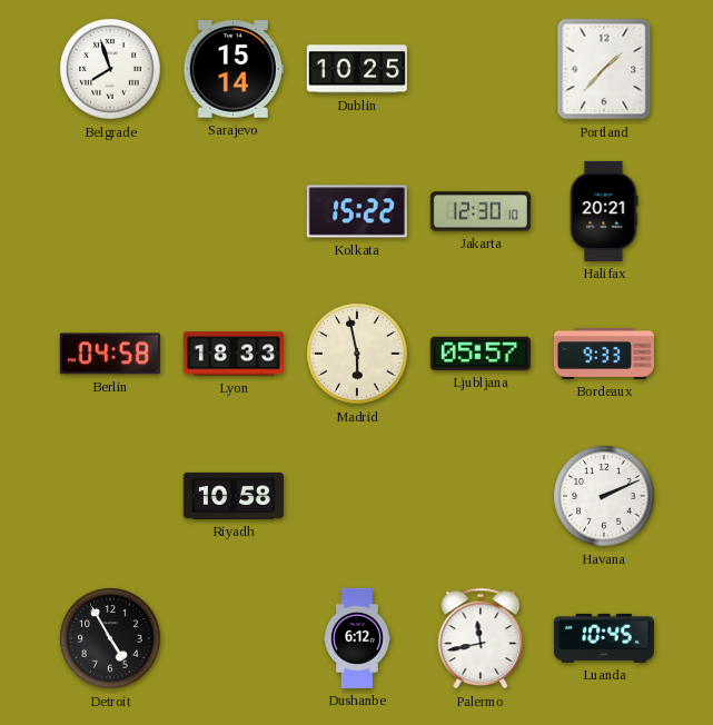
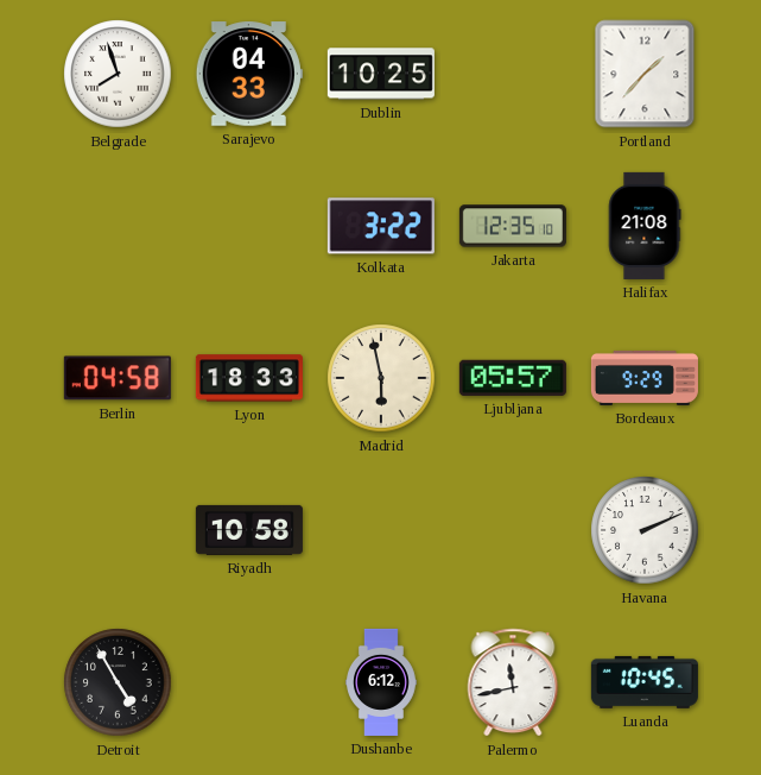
Sarajevo: 15:14 -> 04:33 (249, 74)
Kolkata: 15:22 -> 3:22 (381, 226)
Jakarta: 12:30 -> 12:35 (513, 226)
Halifax: 20:21 -> 21:08 (645, 226)
Bordeaux: 9:33 -> 9:29 (645, 378)
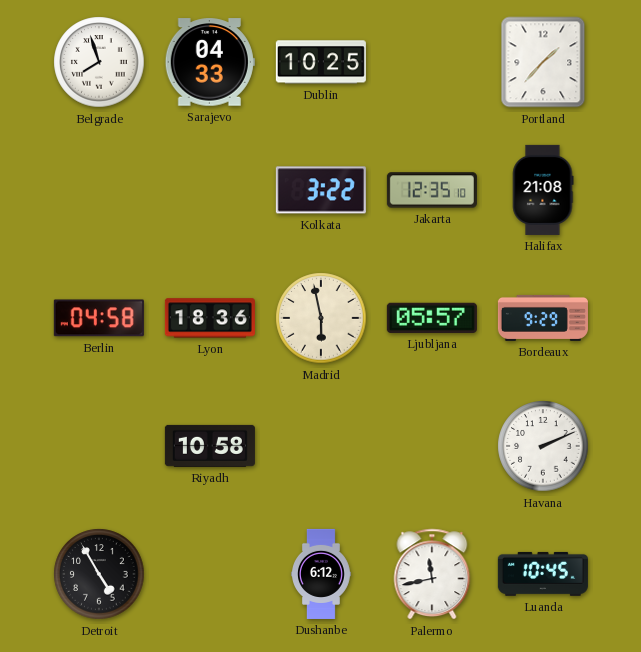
Lyon: 18:33 -> 18:36 (210, 318)
